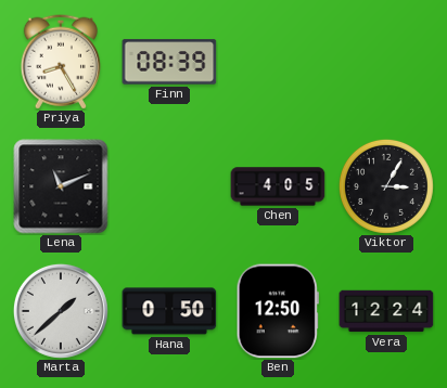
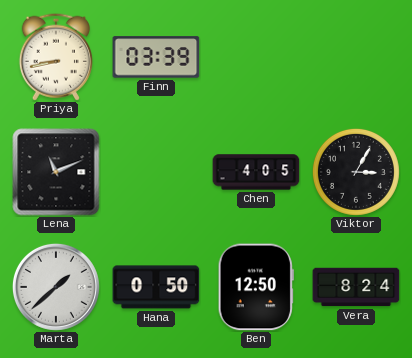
Priya: 8:25 -> 8:43 (56, 57)
Finn: 08:39 -> 03:39 (156, 57)
Vera: 12:24 -> 8:24 (356, 287)
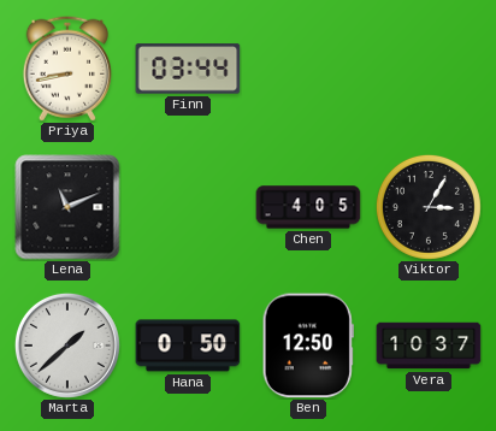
Finn: 03:39 -> 03:44 (188, 69)
Vera: 8:24 -> 10:37 (429, 346)
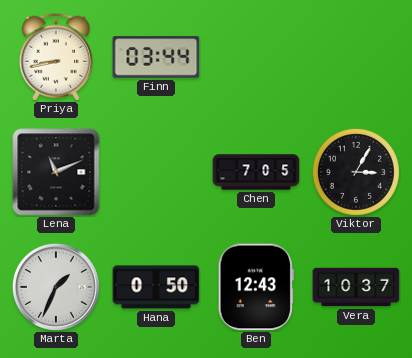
Chen: 4:05 -> 7:05 (256, 172)
Marta: 1:38 -> 1:34 (56, 287)
Ben: 12:50 -> 12:43 (256, 287)
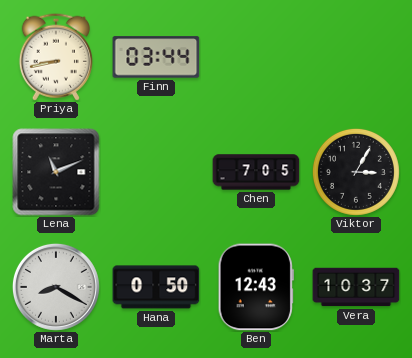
Marta: 1:34 -> 8:20 (56, 287)
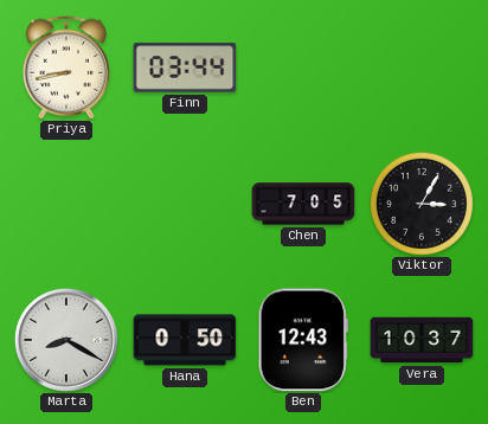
Lena: 11:11 -> none (56, 172)
